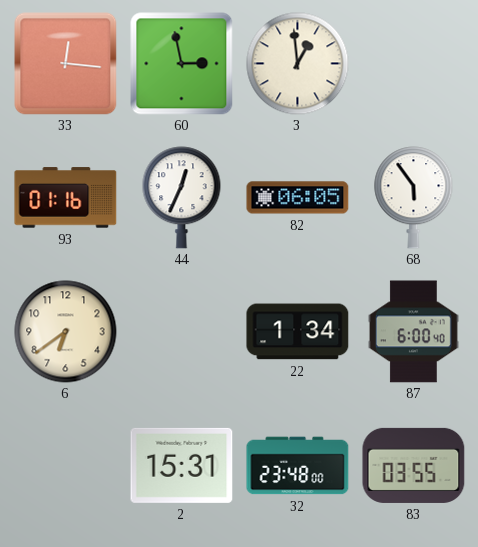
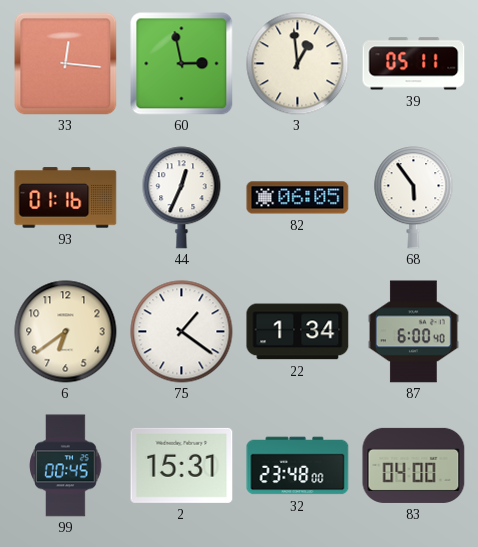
39: none -> 05:11 (414, 64)
75: none -> 1:21 (182, 332)
99: none -> 00:45 (66, 466)
83: 03:55 -> 04:00 (414, 465)
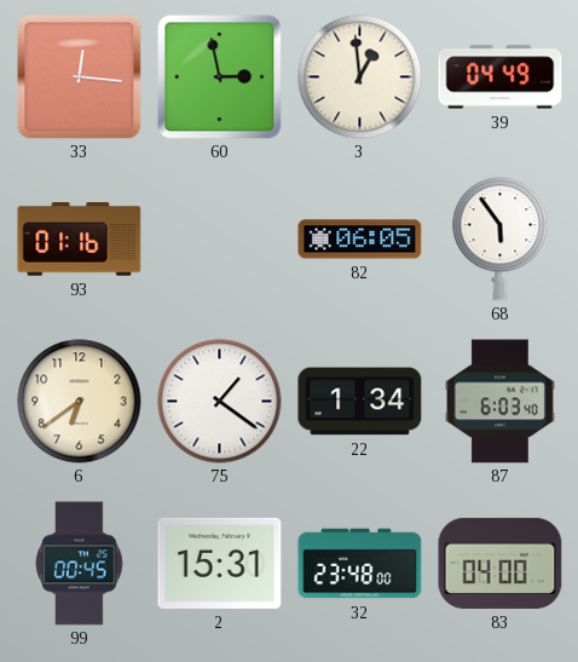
39: 05:11 -> 04:49 (501, 77)
44: 12:34 -> none (182, 198)
87: 6:00 -> 6:03 (499, 402)
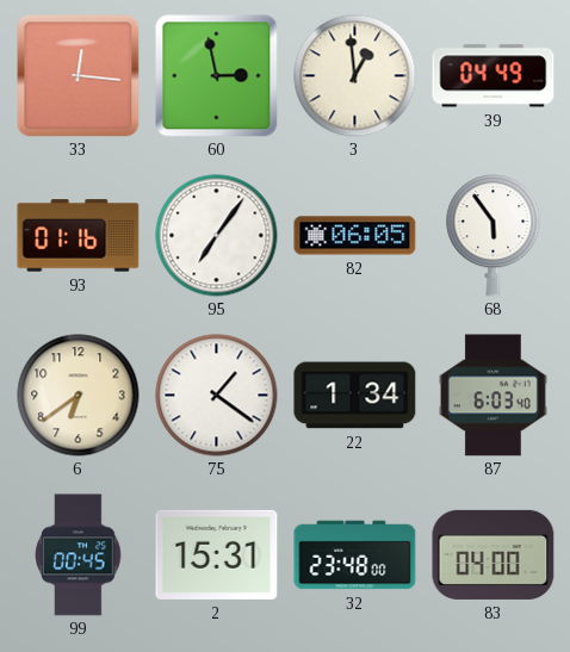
95: none -> 7:06 (217, 236)
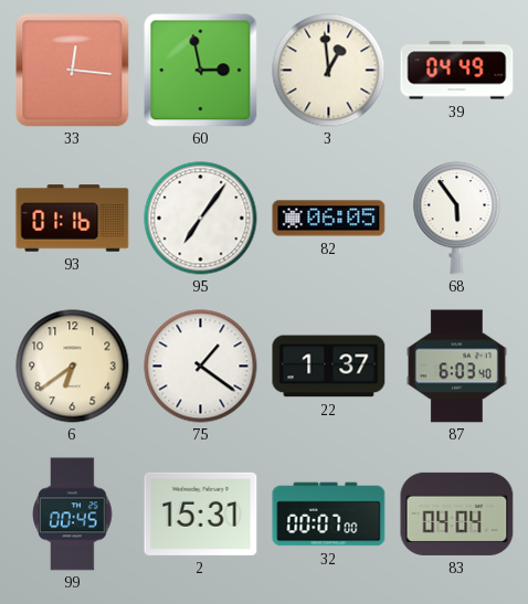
22: 1:34 -> 1:37 (329, 367)
32: 23:48 -> 00:07 (329, 515)
83: 04:00 -> 04:04 (457, 513)
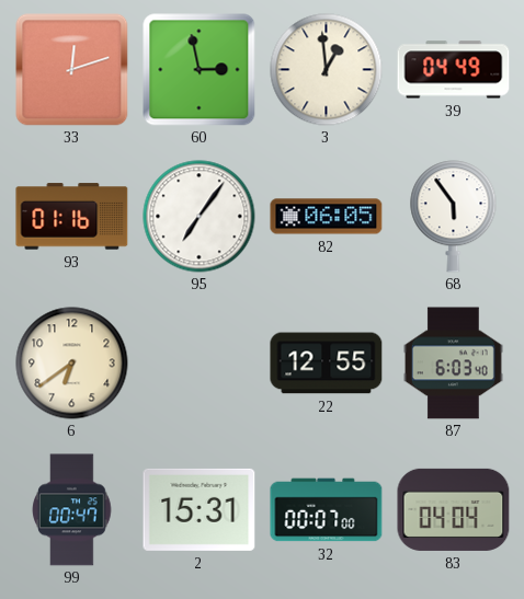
33: 12:16 -> 12:12 (72, 70)
75: 1:21 -> none (201, 367)
22: 1:37 -> 12:55 (327, 364)
99: 00:45 -> 00:47 (72, 510)
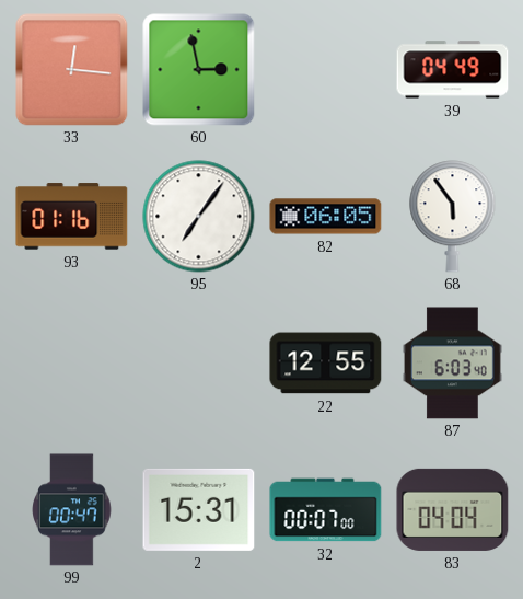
33: 12:12 -> 12:16 (72, 70)
3: 12:59 -> none (327, 70)
6: 6:39 -> none (72, 364)
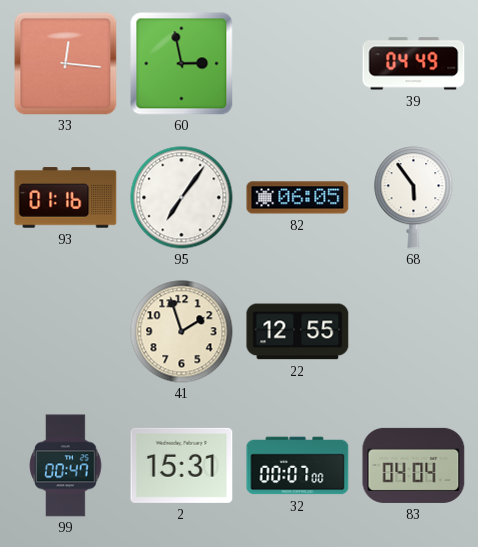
41: none -> 1:57 (182, 332)
87: 6:03 -> none (452, 364)
